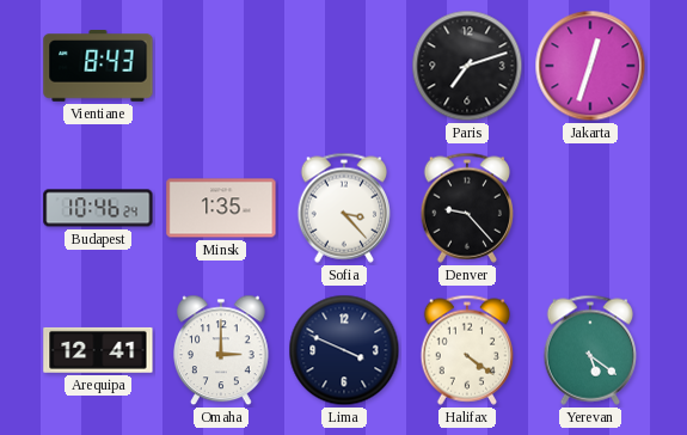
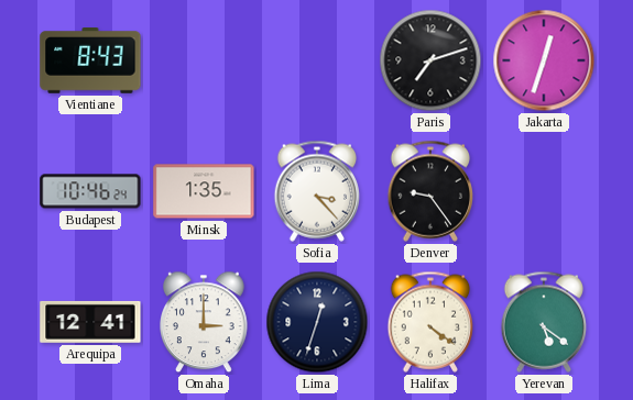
Denver: 9:23 -> 9:24 (430, 191)
Lima: 3:49 -> 12:33 (317, 322)
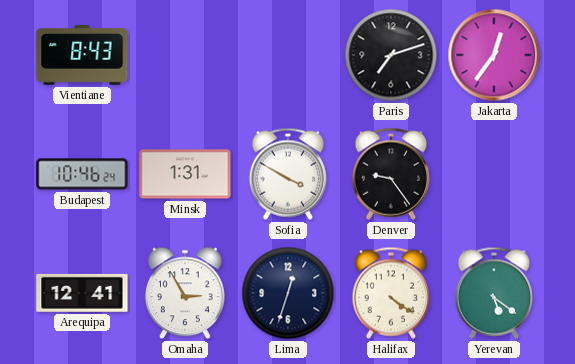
Jakarta: 12:33 -> 12:36 (494, 55)
Minsk: 1:35 -> 1:31 (185, 174)
Sofia: 3:23 -> 3:50 (288, 174)
Omaha: 3:00 -> 2:55 (186, 293)
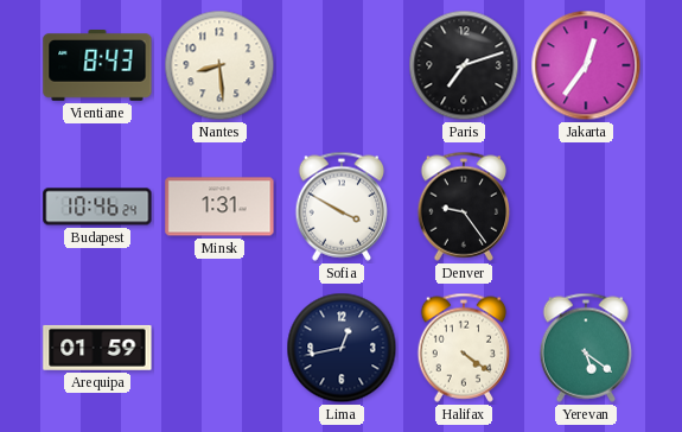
Nantes: none -> 8:29 (219, 65)
Arequipa: 12:41 -> 01:59 (97, 348)
Omaha: 2:55 -> none (186, 293)
Lima: 12:33 -> 12:43 (342, 348)
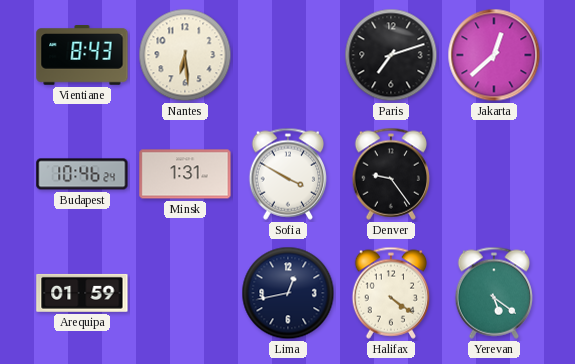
Nantes: 8:29 -> 6:29 (185, 55)
Jakarta: 12:36 -> 12:38 (494, 55)
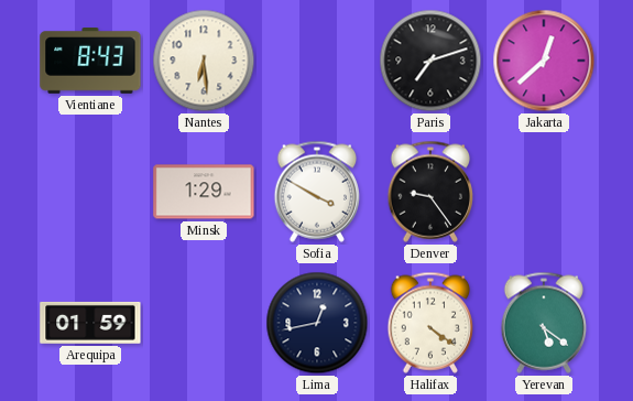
Budapest: 10:46 -> none (82, 174)
Minsk: 1:31 -> 1:29 (204, 192)
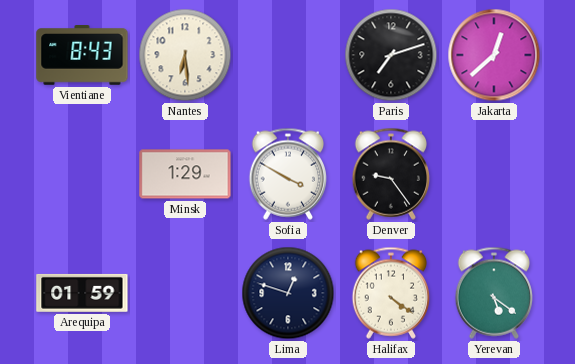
Lima: 12:43 -> 12:48 (288, 293)
